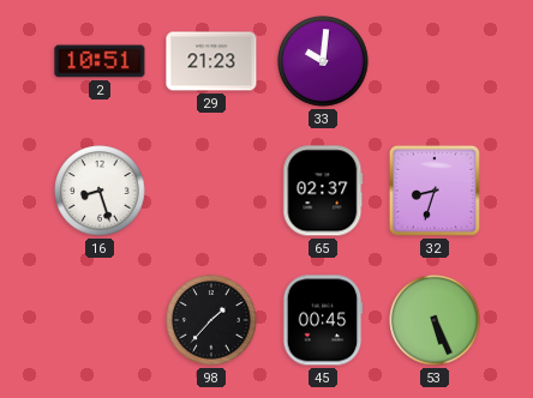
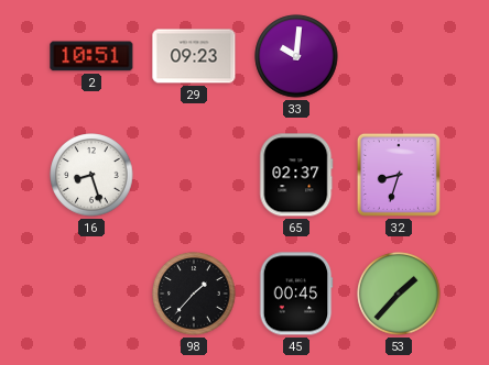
29: 21:23 -> 09:23 (194, 56)
53: 5:26 -> 1:37 (399, 294)
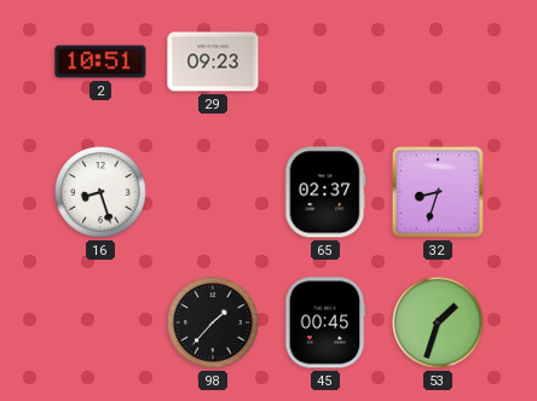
33: 10:01 -> none (296, 56)
53: 1:37 -> 1:33 (438, 322)
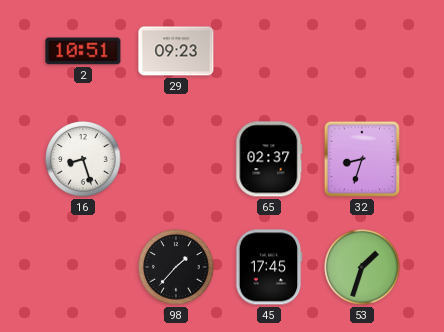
45: 00:45 -> 17:45 (269, 267)
